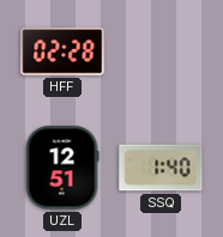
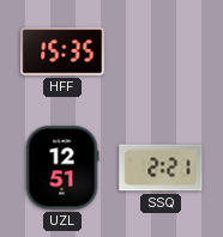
HFF: 02:28 -> 15:35 (62, 51)
SSQ: 1:40 -> 2:21 (161, 168)
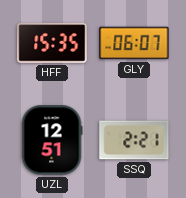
GLY: none -> 06:07 (134, 43)
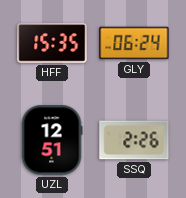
GLY: 06:07 -> 06:24 (134, 43)
SSQ: 2:21 -> 2:26 (134, 140)
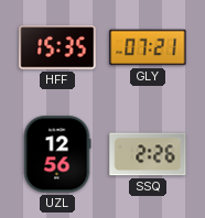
GLY: 06:24 -> 07:21 (148, 47)
UZL: 12:51 -> 12:56 (57, 154)
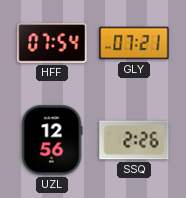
HFF: 15:35 -> 07:54 (52, 43)
